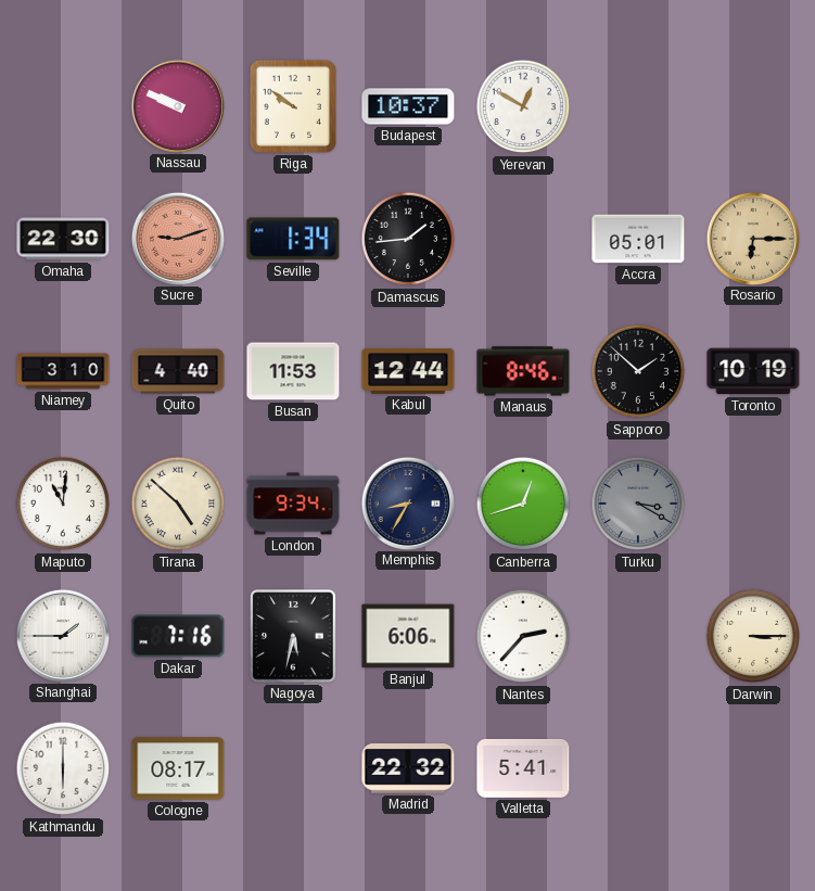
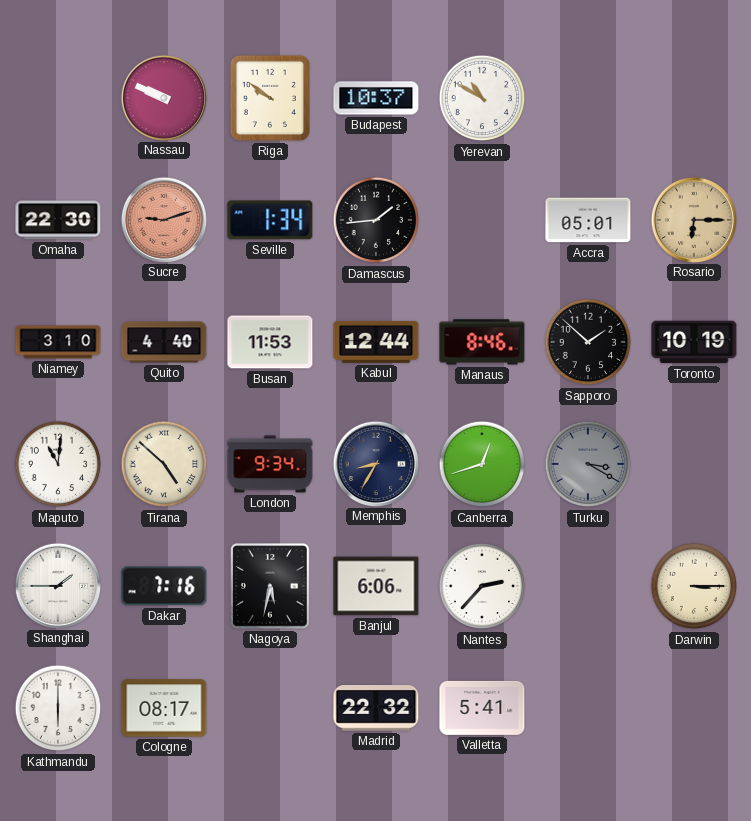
Yerevan: 12:50 -> 10:50 (482, 98)
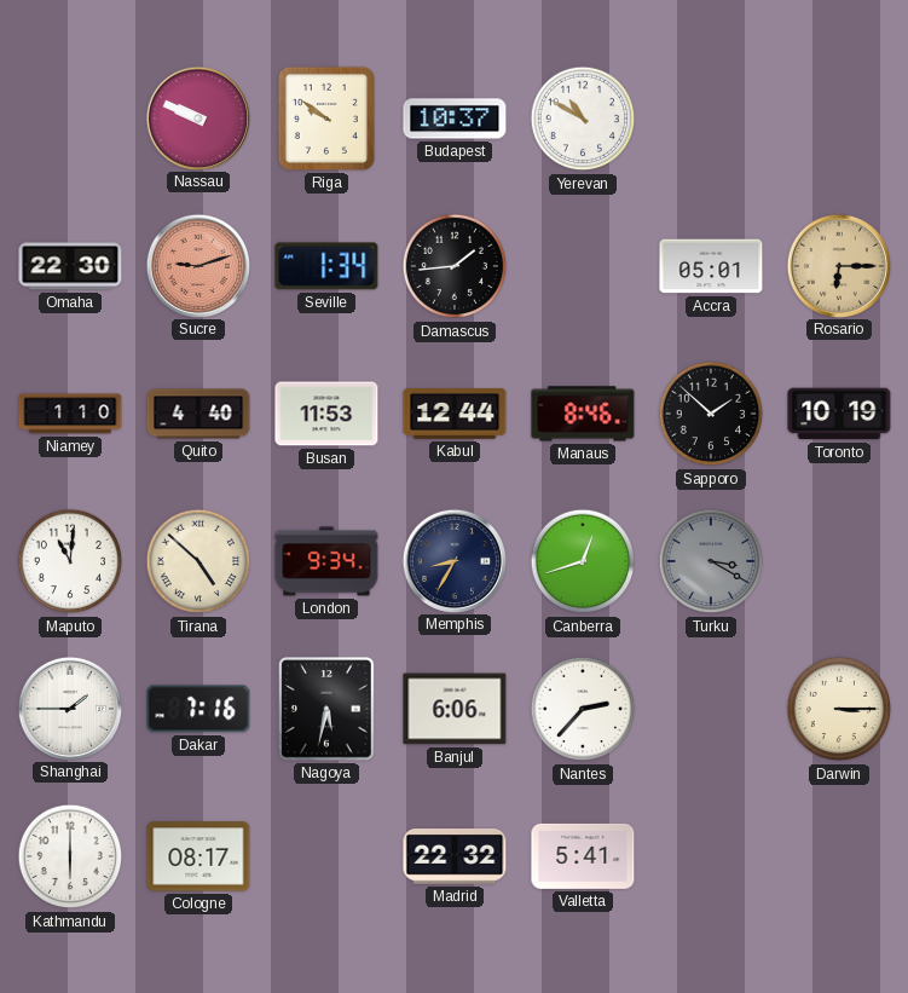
Niamey: 3:10 -> 1:10 (70, 414)
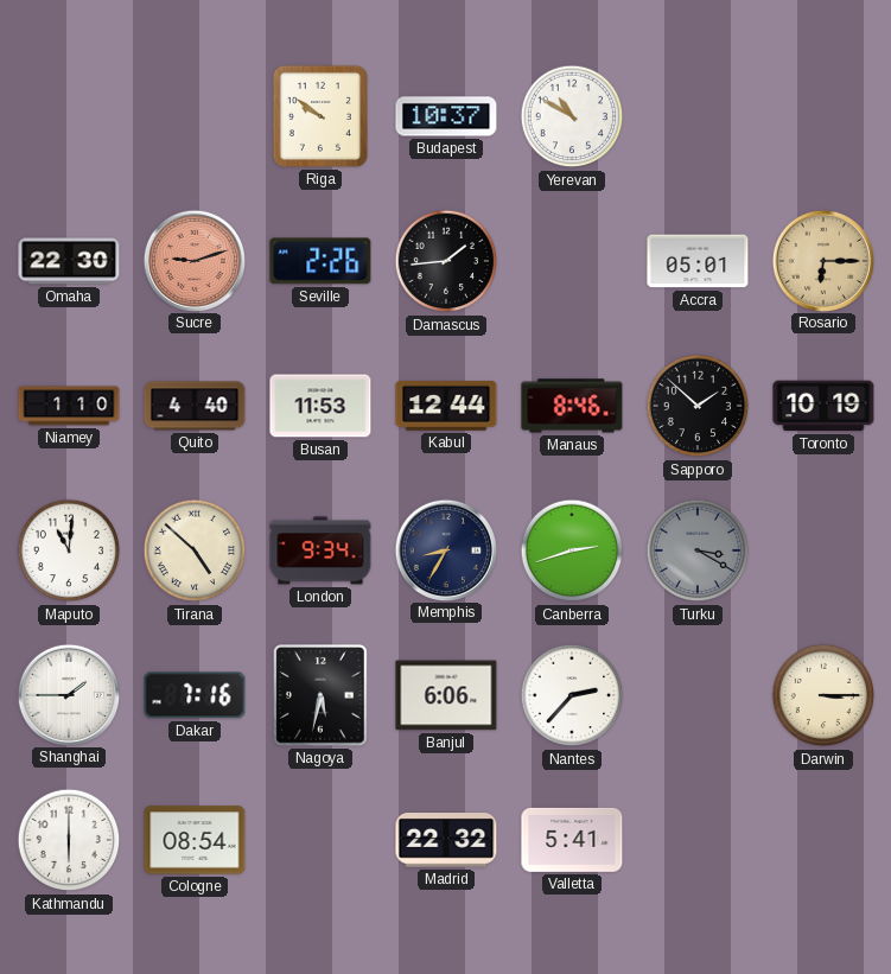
Nassau: 9:49 -> none (197, 117)
Seville: 1:34 -> 2:26 (320, 261)
Canberra: 12:42 -> 2:42 (572, 550)
Cologne: 08:17 -> 08:54 (195, 840)
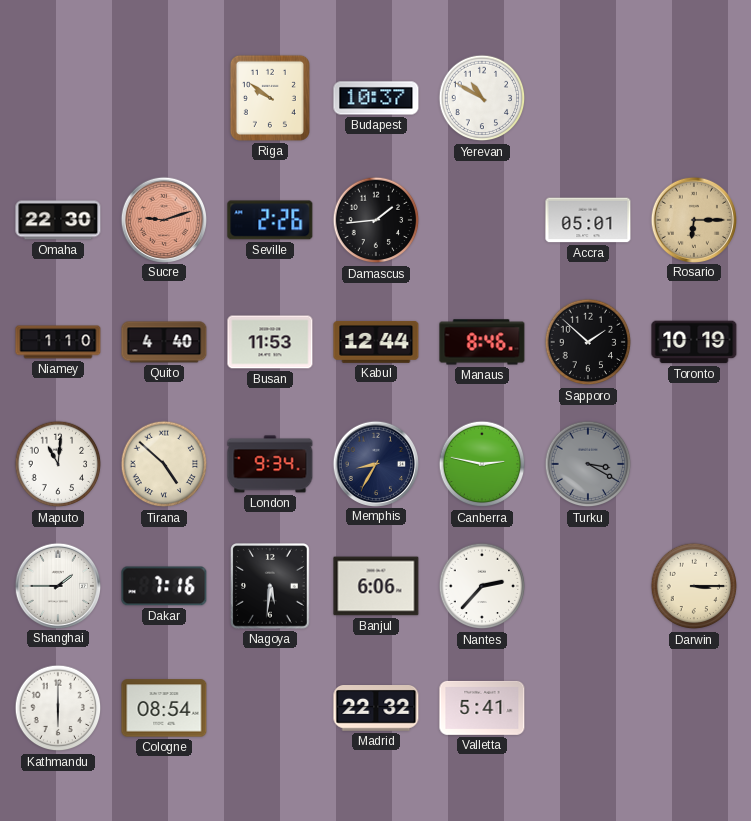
Canberra: 2:42 -> 2:47 (482, 464)
Nagoya: 5:32 -> 5:31 (271, 586)
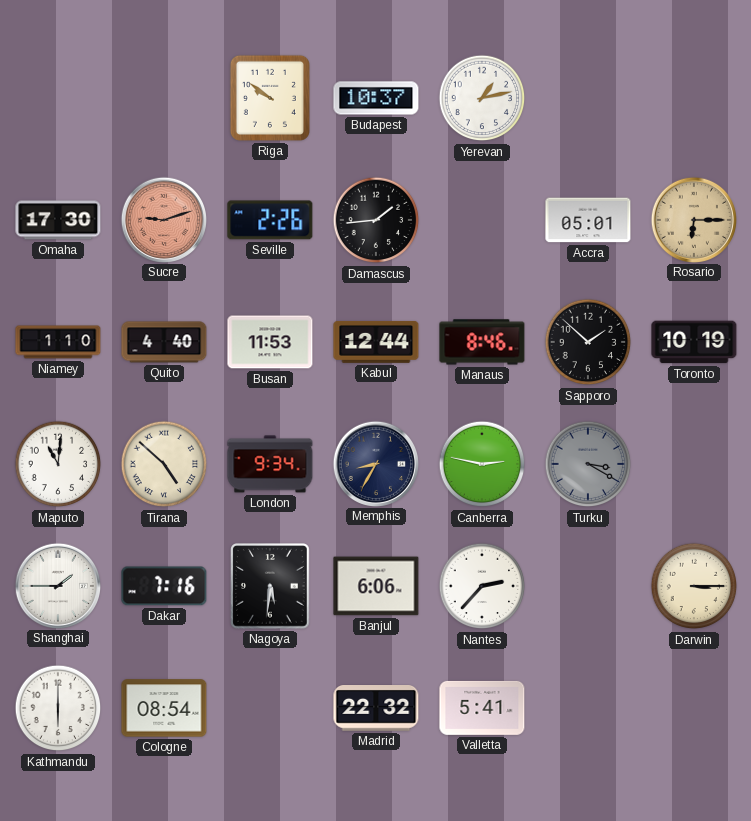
Yerevan: 10:50 -> 1:13 (482, 98)
Omaha: 22:30 -> 17:30 (58, 220)
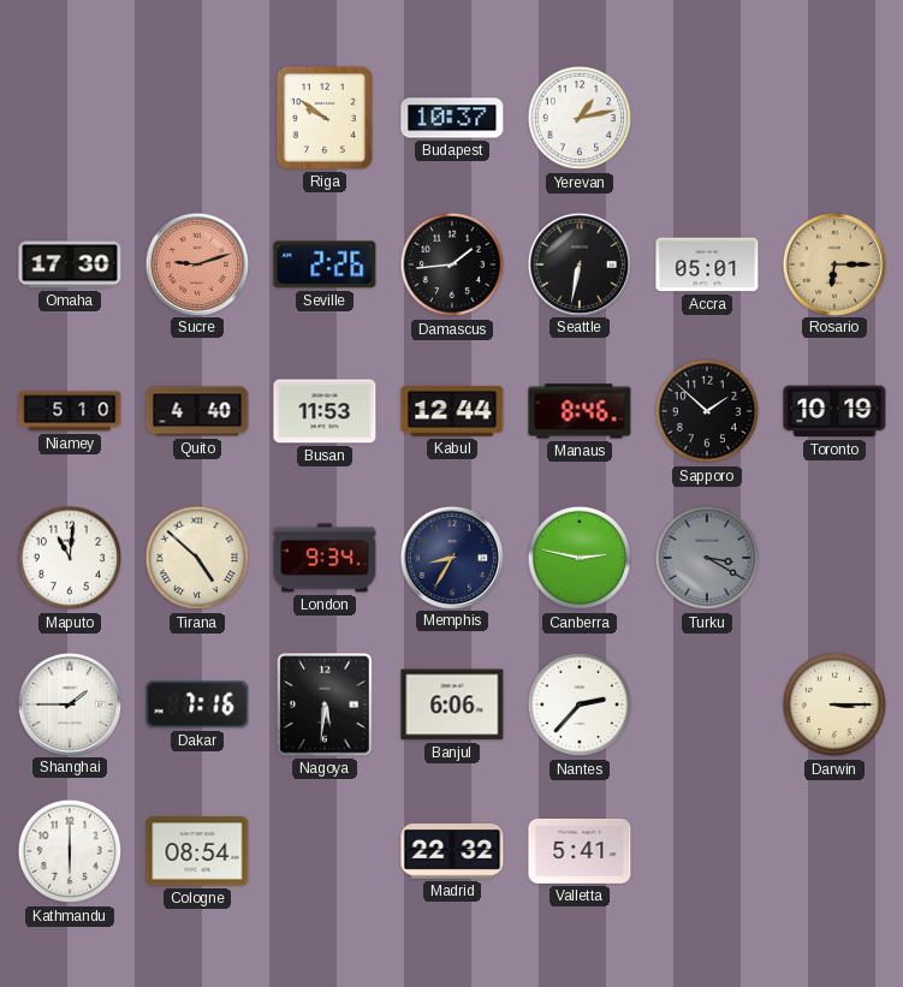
Seattle: none -> 6:32 (578, 263)
Niamey: 1:10 -> 5:10 (70, 411)
